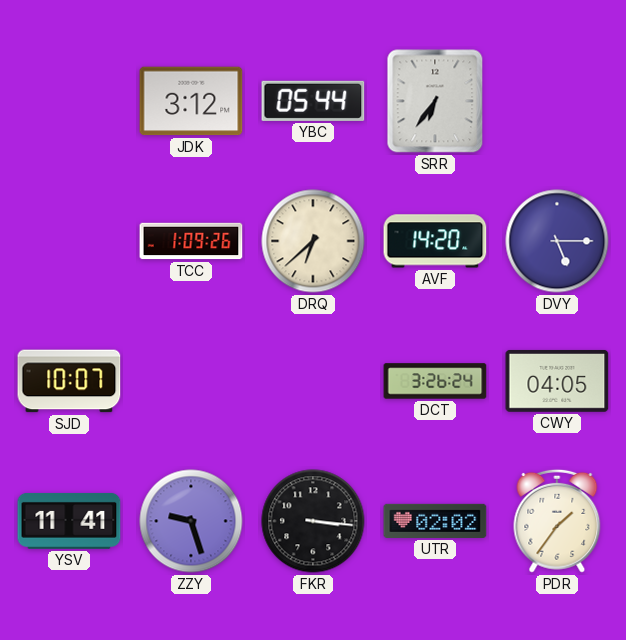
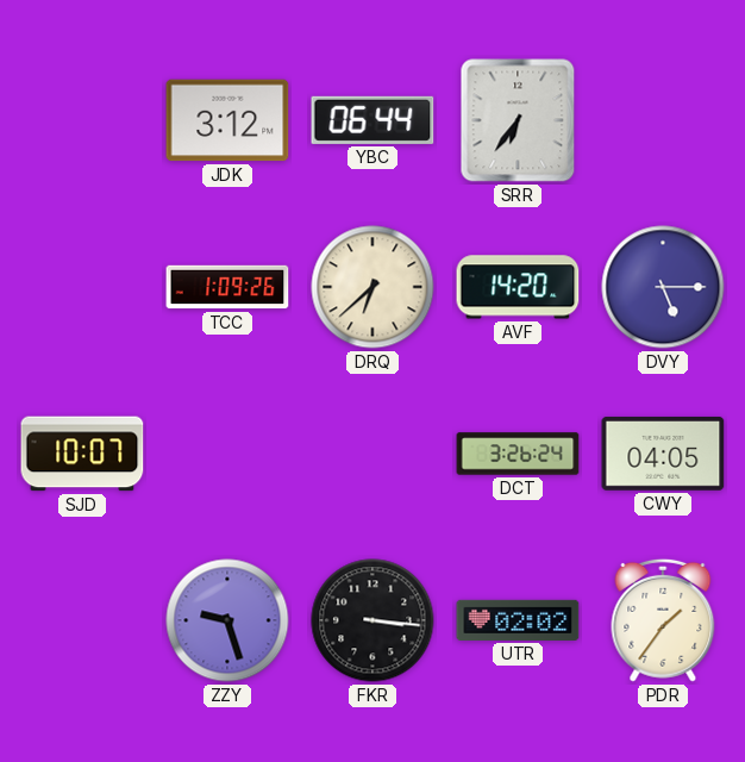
YBC: 05:44 -> 06:44 (372, 120)
YSV: 11:41 -> none (69, 521)
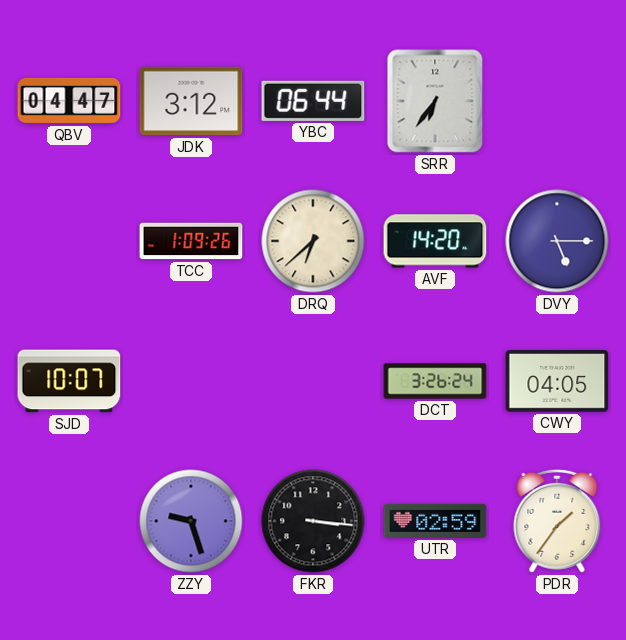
QBV: none -> 04:47 (69, 101)
UTR: 02:02 -> 02:59 (435, 521)
